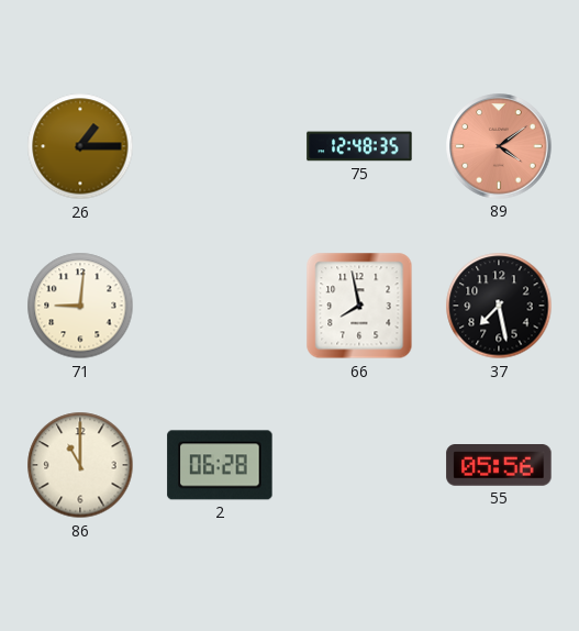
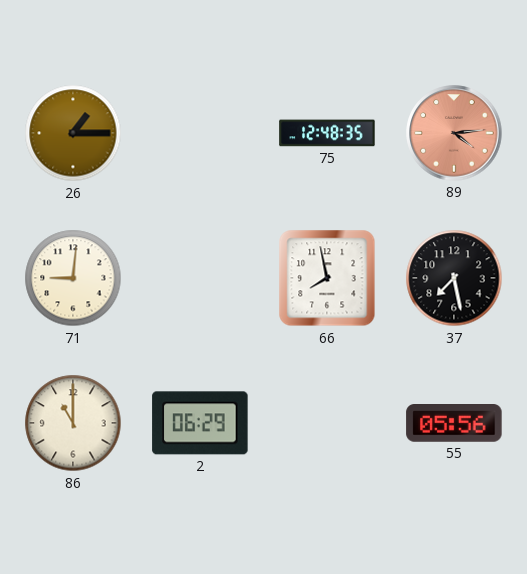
89: 4:09 -> 4:14 (454, 133)
2: 06:28 -> 06:29 (200, 423)
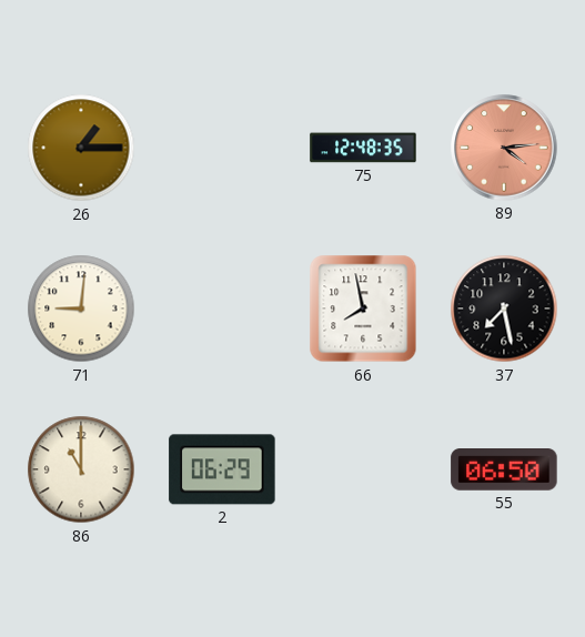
55: 05:56 -> 06:50 (504, 471)
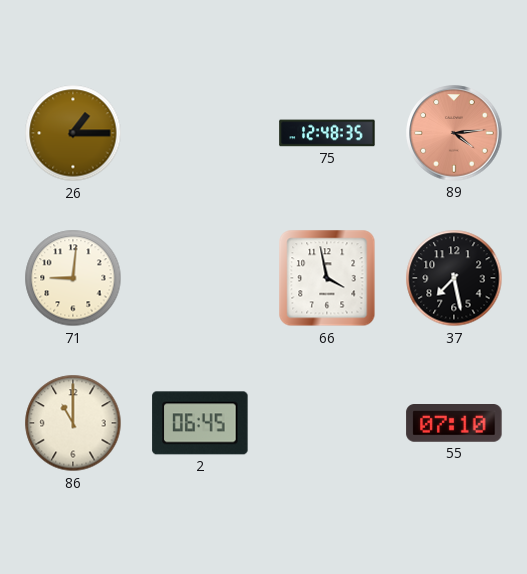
66: 7:58 -> 3:58 (327, 278)
2: 06:29 -> 06:45 (200, 423)
55: 06:50 -> 07:10 (454, 424)
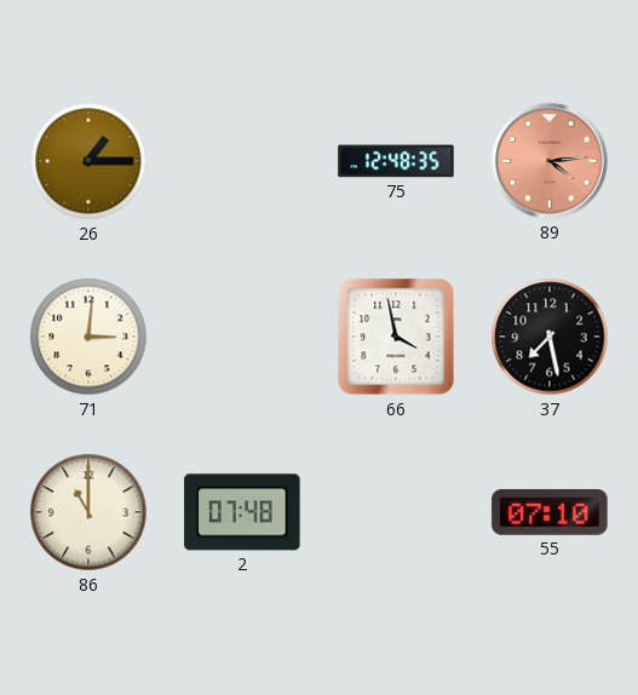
71: 9:01 -> 3:01 (88, 337)
2: 06:45 -> 07:48 (242, 512)
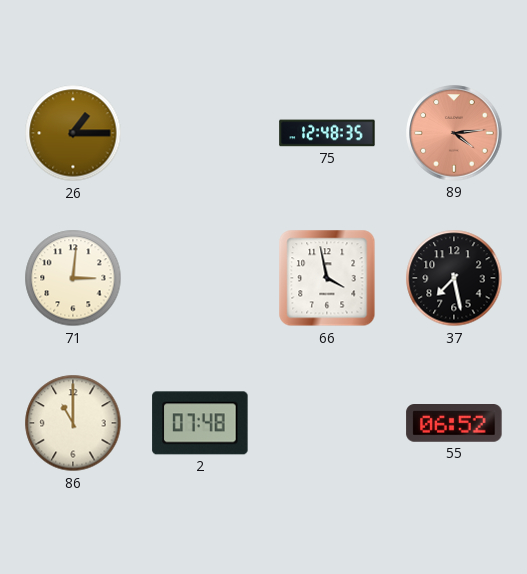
55: 07:10 -> 06:52 (454, 424)
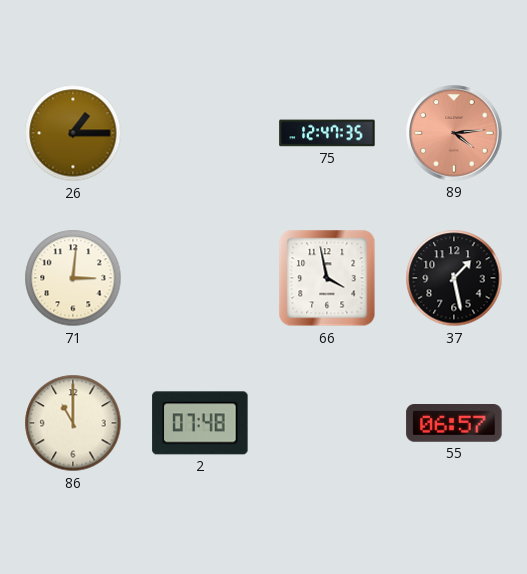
75: 12:48 -> 12:47 (327, 133)
37: 7:28 -> 1:28 (454, 278)
55: 06:52 -> 06:57 (454, 424)
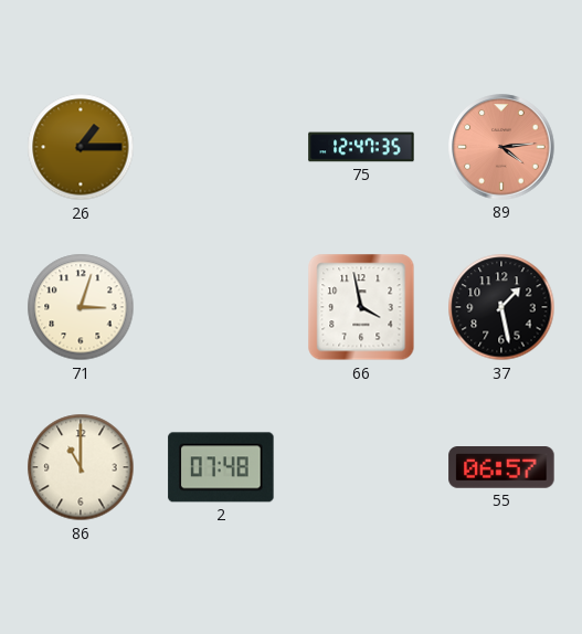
71: 3:01 -> 3:03 (81, 307)
